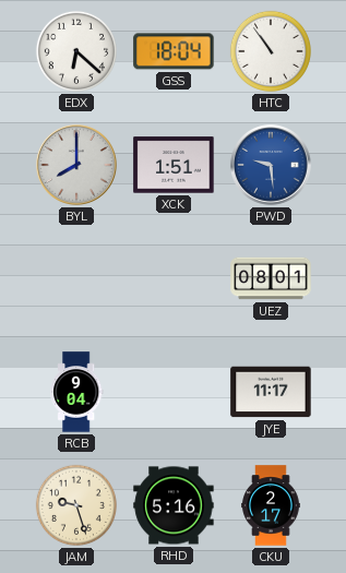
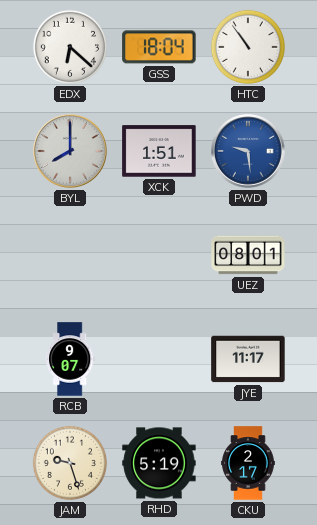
RCB: 9:04 -> 9:07 (71, 359)
RHD: 5:16 -> 5:19 (159, 463)
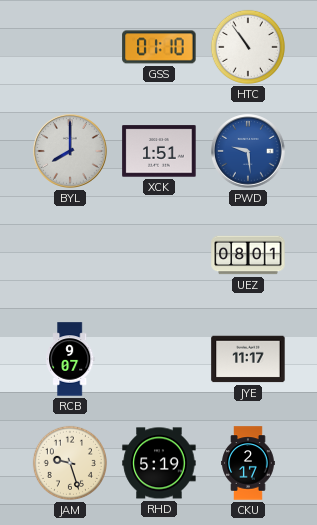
EDX: 6:22 -> none (70, 47)
GSS: 18:04 -> 01:10 (159, 47)
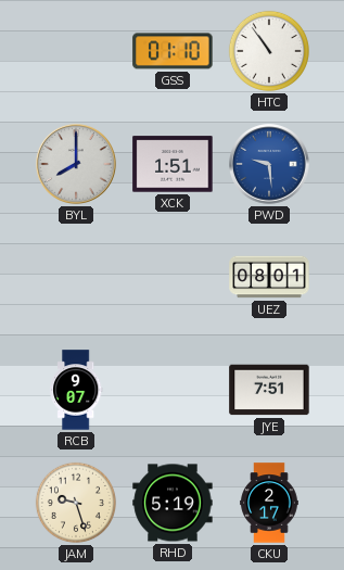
JYE: 11:17 -> 7:51 (269, 390)
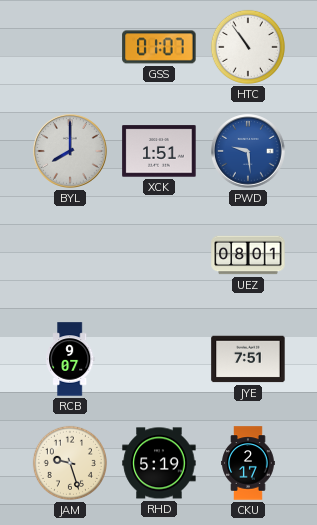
GSS: 01:10 -> 01:07 (159, 47)
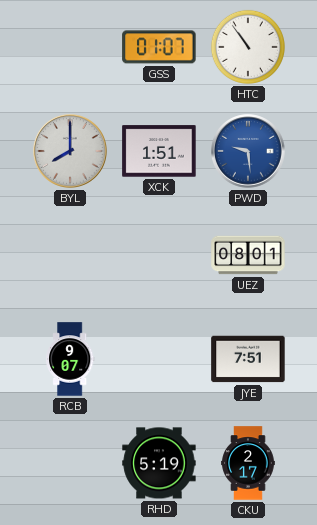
JAM: 9:27 -> none (70, 463)
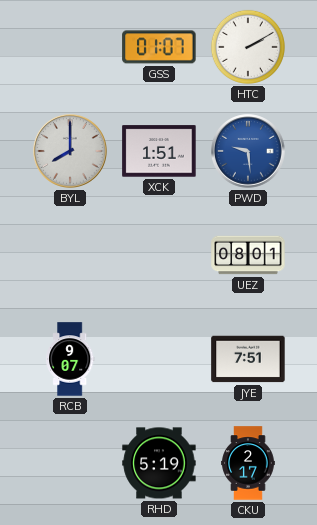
HTC: 10:54 -> 2:10 (248, 47)
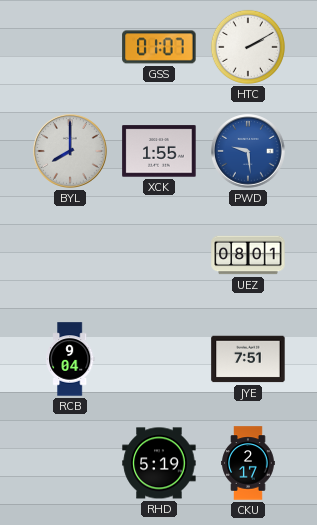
XCK: 1:51 -> 1:55 (159, 151)
RCB: 9:07 -> 9:04 (71, 359)
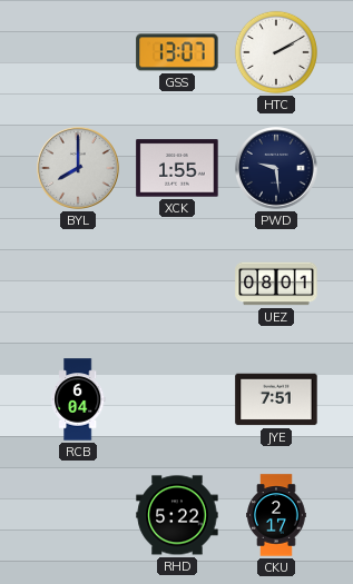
GSS: 01:07 -> 13:07 (177, 52)
PWD dial: blue -> navy (276, 168)
RCB: 9:04 -> 6:04 (79, 399)
RHD: 5:19 -> 5:22 (177, 515)
